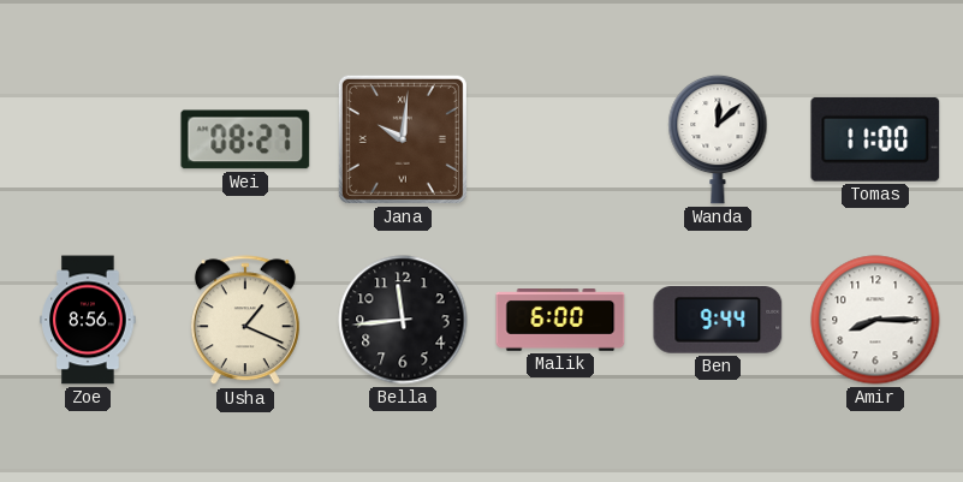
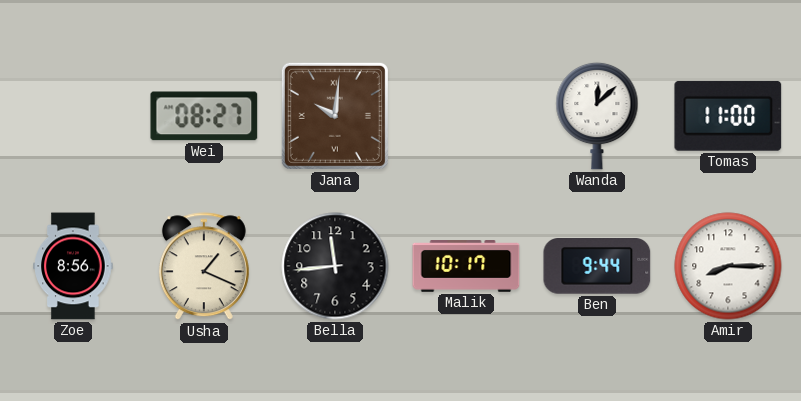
Malik: 6:00 -> 10:17 (466, 266)
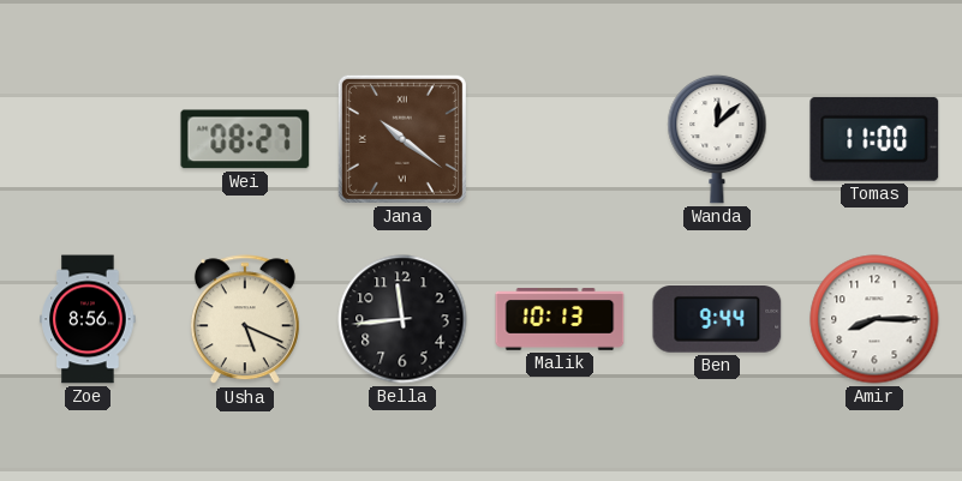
Jana: 10:01 -> 10:21 (402, 139)
Usha: 1:19 -> 5:19 (245, 320)
Malik: 10:17 -> 10:13 (560, 319)
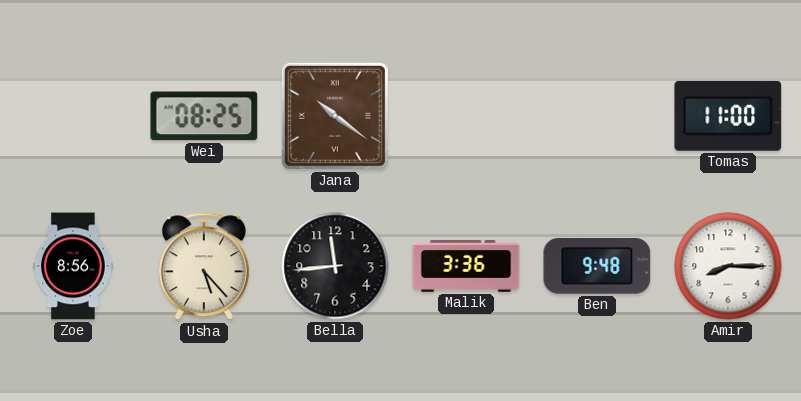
Wei: 08:27 -> 08:25 (204, 116)
Wanda: 12:08 -> none (717, 139)
Usha: 5:19 -> 5:23 (204, 267)
Malik: 10:13 -> 3:36 (466, 266)
Ben: 9:44 -> 9:48 (597, 267)
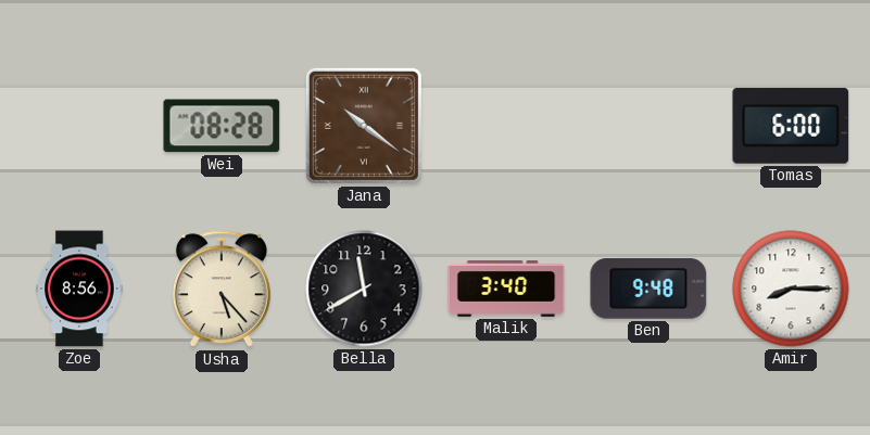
Wei: 08:25 -> 08:28 (222, 126)
Tomas: 11:00 -> 6:00 (791, 126)
Bella: 11:44 -> 11:40 (364, 289)
Malik: 3:36 -> 3:40 (506, 289)
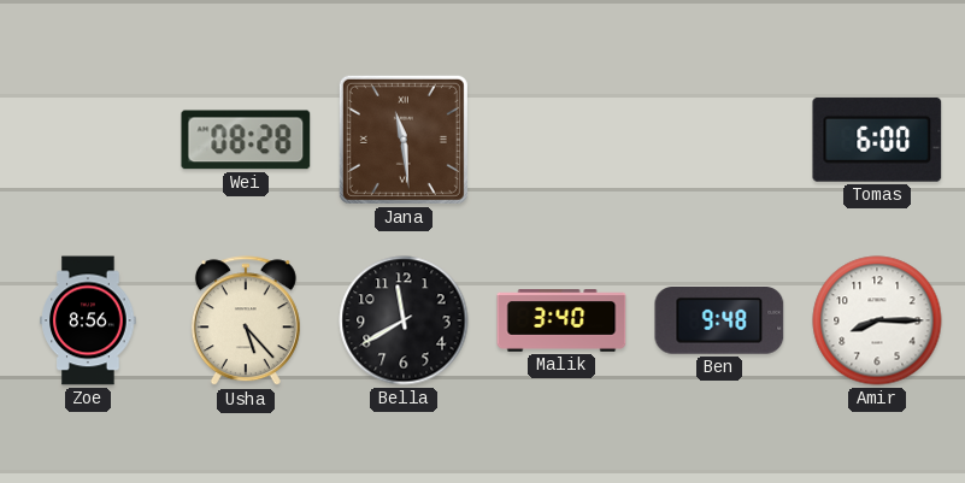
Jana: 10:21 -> 11:29 (404, 140)
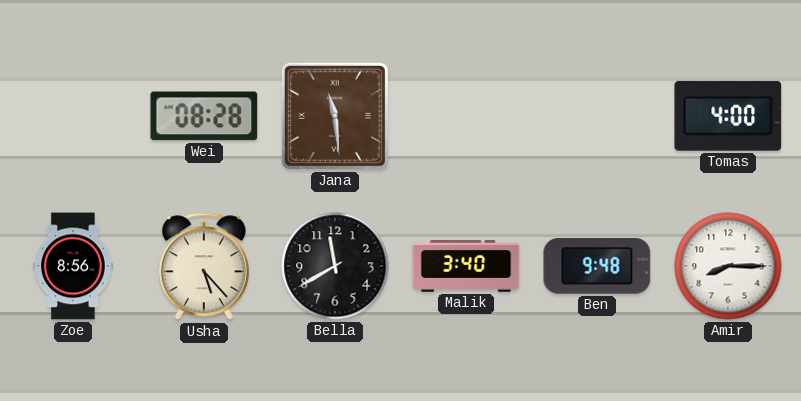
Tomas: 6:00 -> 4:00 (728, 116)
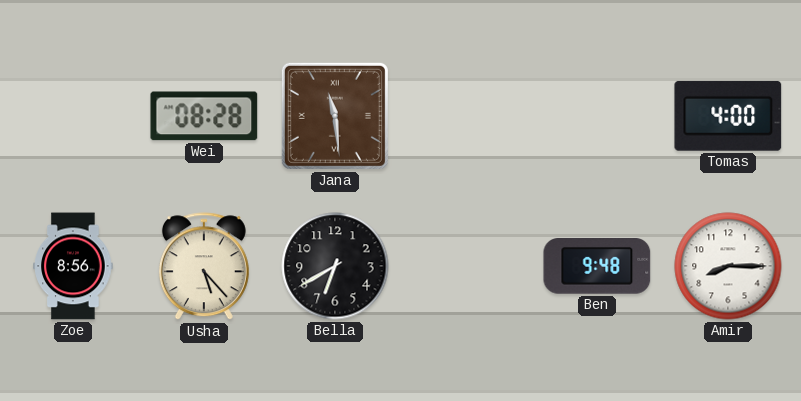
Bella: 11:40 -> 6:40 (335, 266)
Malik: 3:40 -> none (466, 266)
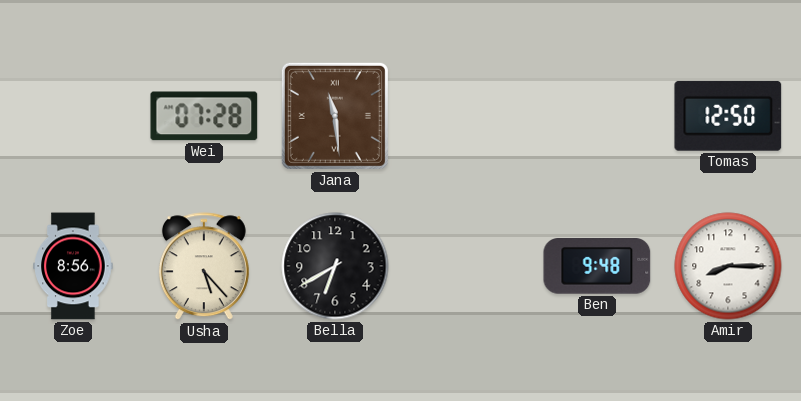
Wei: 08:28 -> 07:28 (204, 116)
Tomas: 4:00 -> 12:50 (728, 116)
